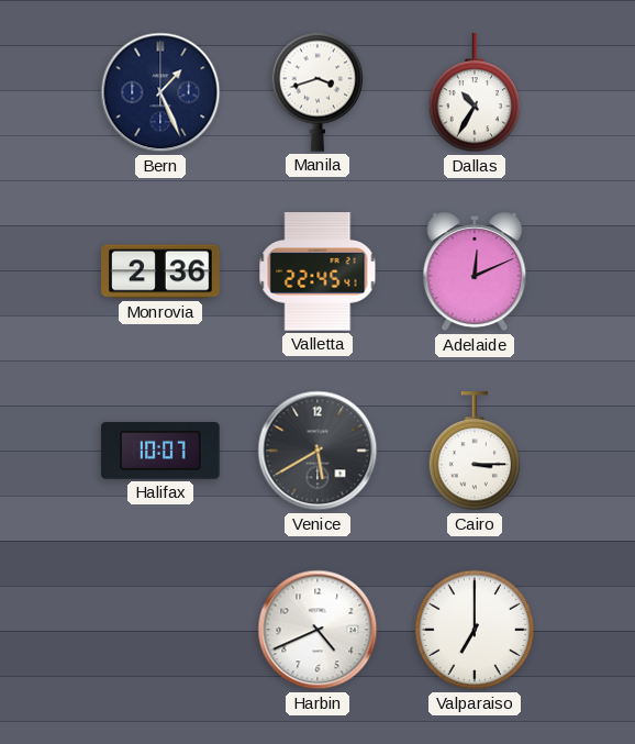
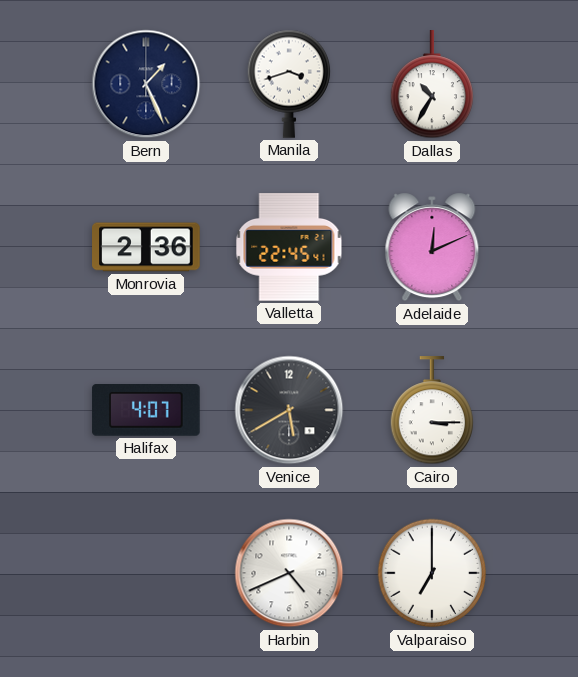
Halifax: 10:07 -> 4:07 (146, 410)
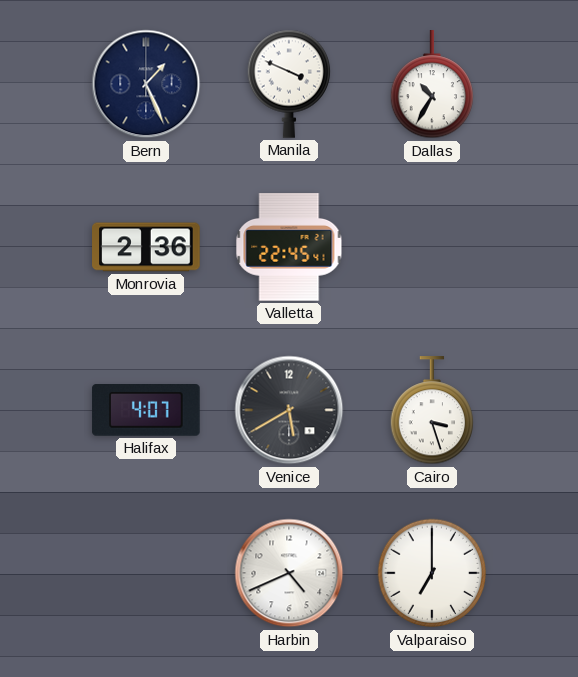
Manila: 3:42 -> 3:49 (289, 84)
Adelaide: 12:11 -> none (432, 247)
Cairo: 3:15 -> 3:27 (432, 411)
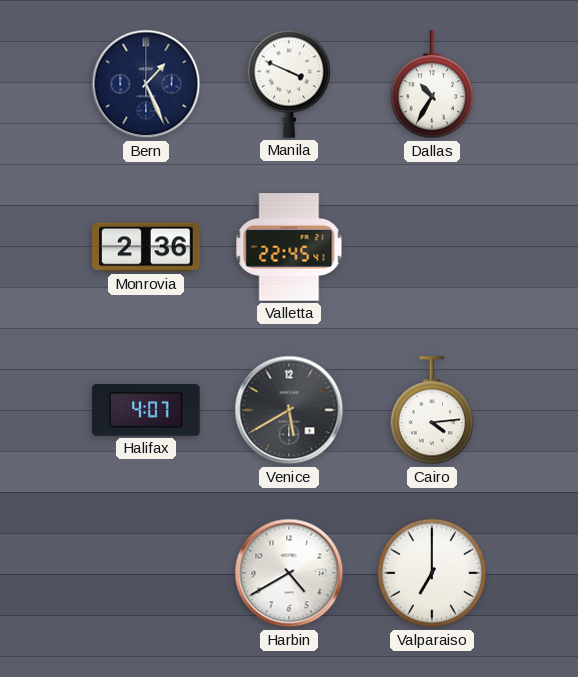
Cairo: 3:27 -> 4:14 (432, 411)
Harbin: 4:41 -> 4:40 (289, 573)
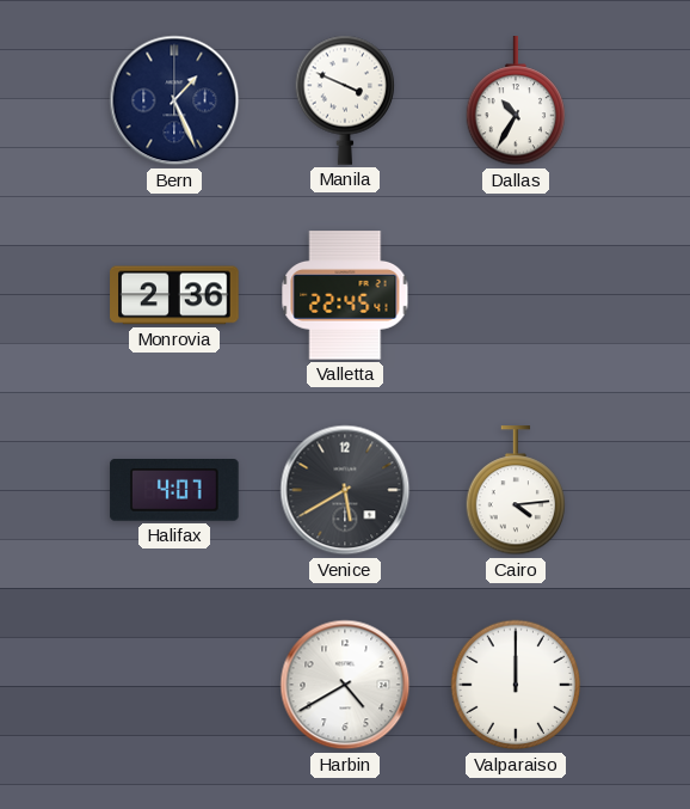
Valparaiso: 7:00 -> 12:00 (516, 685)
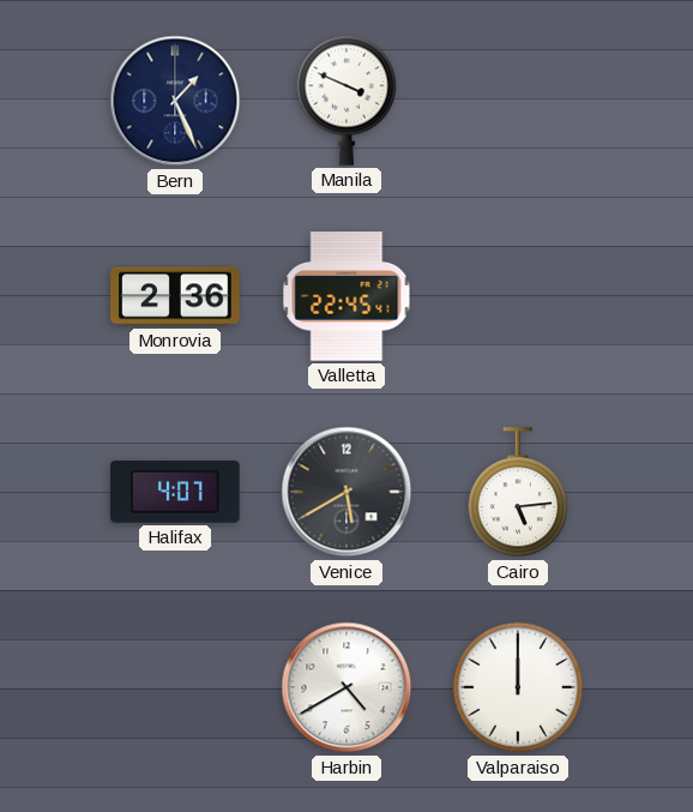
Dallas: 10:35 -> none (516, 102)
Cairo: 4:14 -> 5:14 (518, 493)
